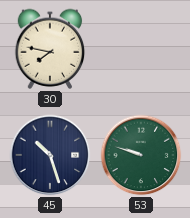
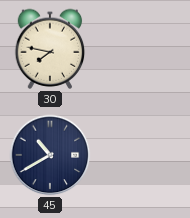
45: 10:27 -> 10:40 (50, 155)
53: 9:48 -> none (141, 155)
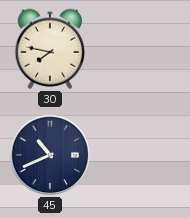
45: 10:40 -> 10:41 (50, 155)
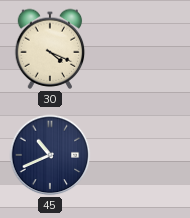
30: 7:47 -> 4:19 (50, 49)
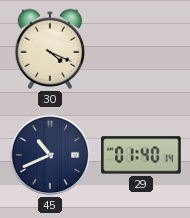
29: none -> 01:40 (141, 155)
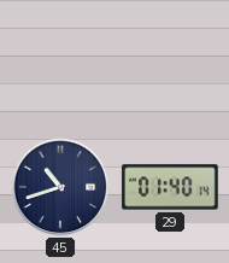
30: 4:19 -> none (50, 49)
45: 10:41 -> 10:42 (60, 187)
